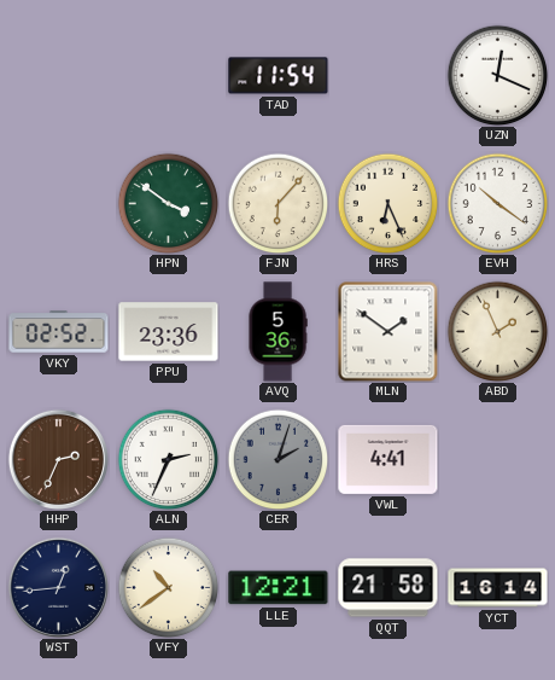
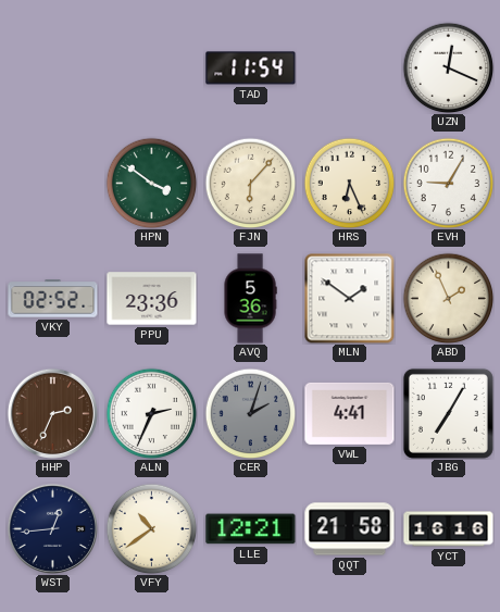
EVH: 10:21 -> 9:05 (448, 183)
JBG: none -> 7:05 (448, 413)
YCT: 16:14 -> 16:16 (449, 529)
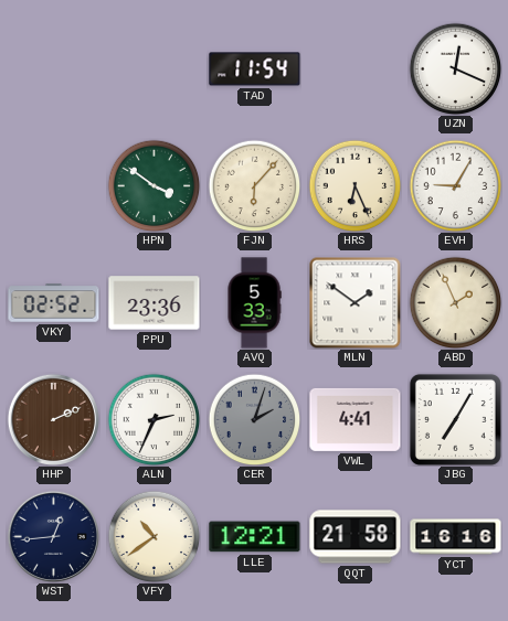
AVQ: 5:36 -> 5:33 (254, 303)
HHP: 2:34 -> 2:11 (53, 419)
